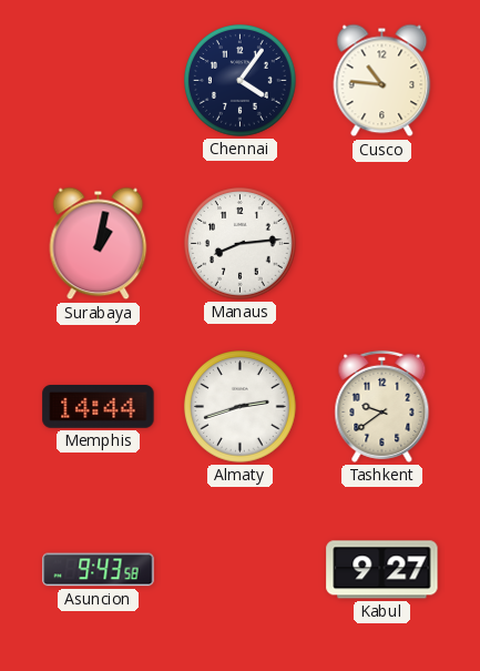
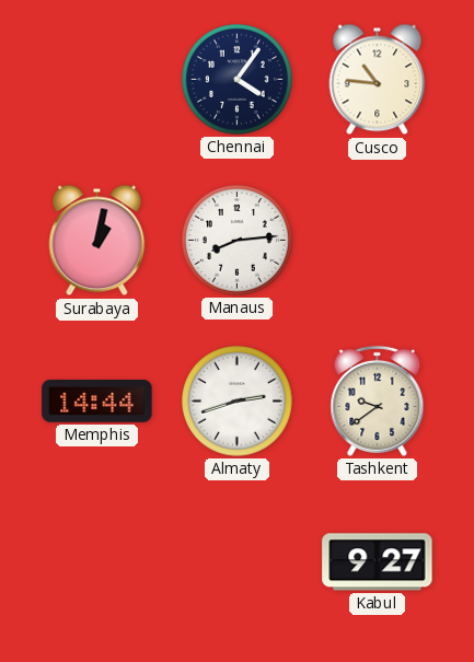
Asuncion: 9:43 -> none (99, 570)
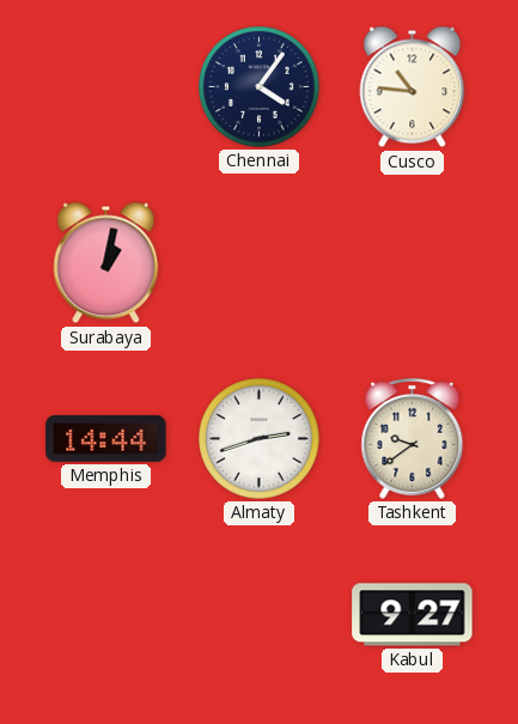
Manaus: 8:14 -> none (238, 241)
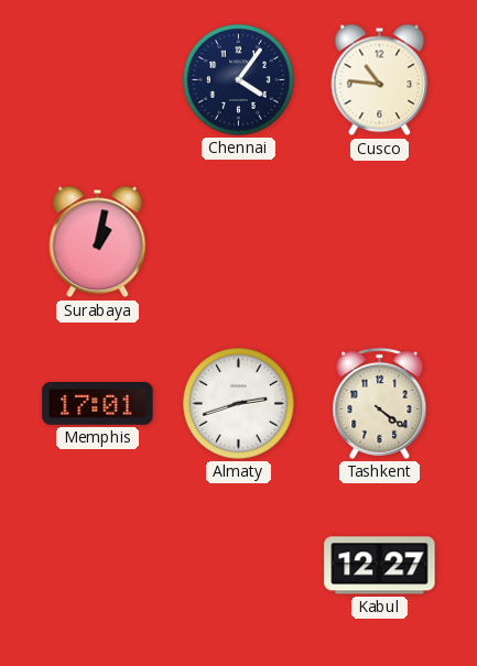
Memphis: 14:44 -> 17:01 (98, 404)
Tashkent: 9:39 -> 4:21 (380, 403)
Kabul: 9:27 -> 12:27 (380, 566)
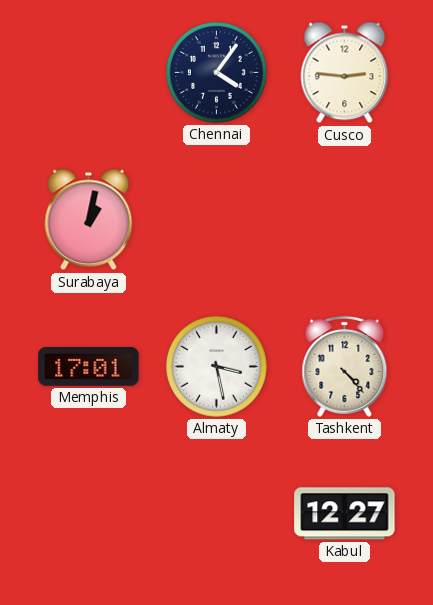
Cusco: 10:46 -> 2:46 (345, 73)
Almaty: 2:42 -> 3:28 (217, 367)
Tashkent: 4:21 -> 4:23 (345, 366)
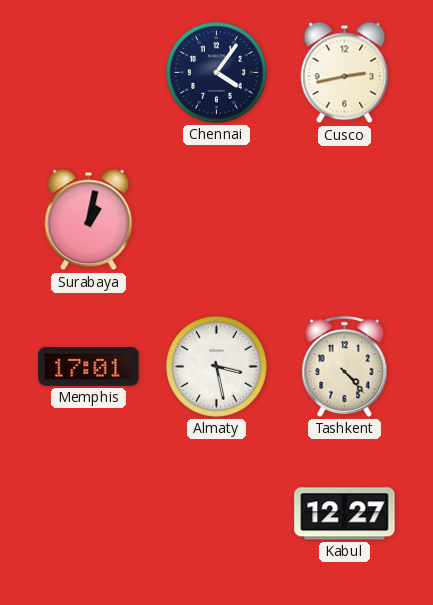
Cusco: 2:46 -> 2:43 (345, 73)
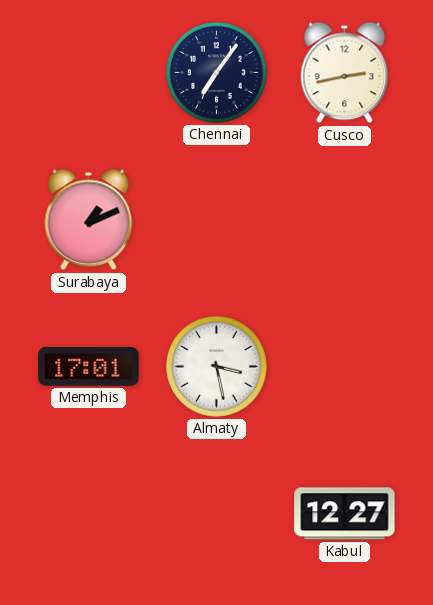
Chennai: 4:06 -> 7:06 (217, 73)
Surabaya: 1:02 -> 1:11 (89, 220)
Tashkent: 4:23 -> none (345, 366)
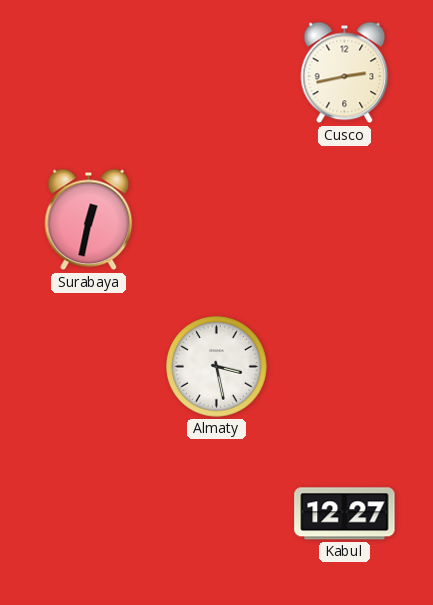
Chennai: 7:06 -> none (217, 73)
Surabaya: 1:11 -> 12:32 (89, 220)
Memphis: 17:01 -> none (89, 367)
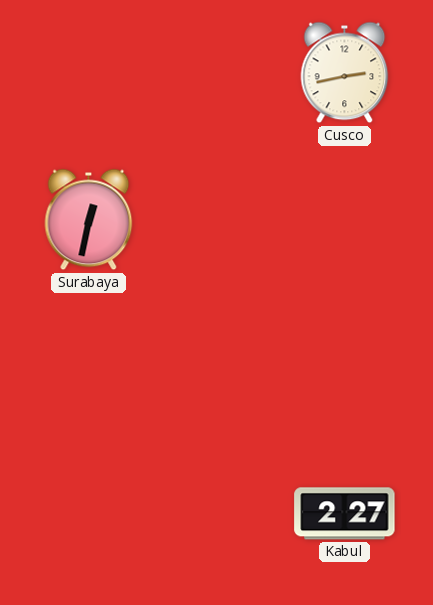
Almaty: 3:28 -> none (217, 367)
Kabul: 12:27 -> 2:27 (345, 514)
